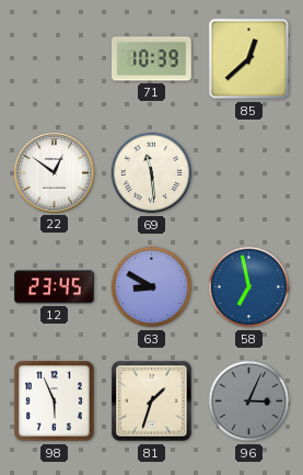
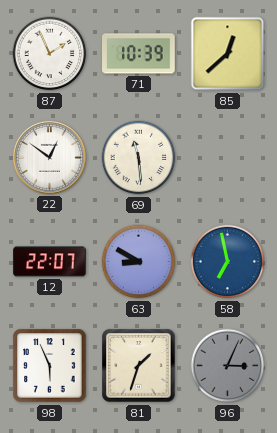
87: none -> 1:56 (50, 54)
12: 23:45 -> 22:07 (50, 262)
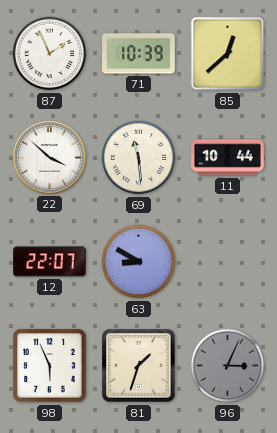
22: 12:51 -> 3:52 (49, 157)
11: none -> 10:44 (228, 158)
58: 6:58 -> none (228, 262)
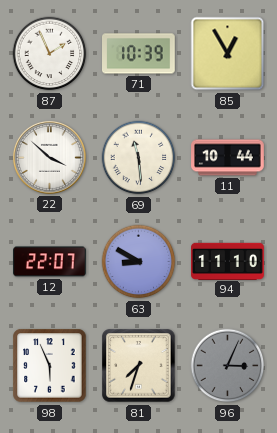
85: 12:38 -> 12:55 (228, 54)
94: none -> 11:10 (228, 261)
81: 1:33 -> 7:33 (139, 366)
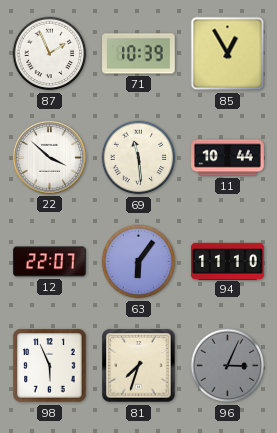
63: 8:50 -> 6:06 (139, 262)
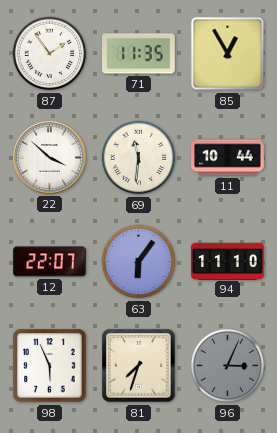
87: 1:56 -> 1:54 (50, 54)
71: 10:39 -> 11:35 (139, 54)
69: 11:29 -> 11:31 (139, 158)
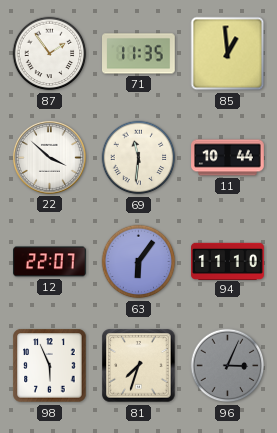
85: 12:55 -> 12:59 (228, 54)
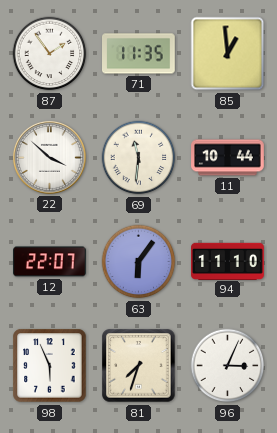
96 dial: grey -> white (228, 366)
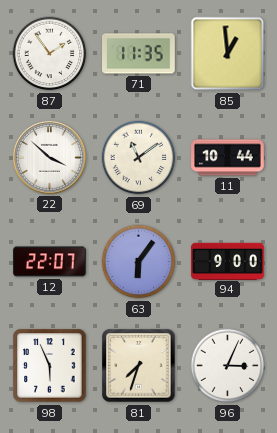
69: 11:31 -> 11:09 (139, 158)
94: 11:10 -> 9:00 (228, 261)
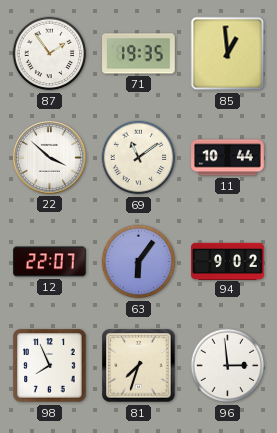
71: 11:35 -> 19:35 (139, 54)
94: 9:00 -> 9:02 (228, 261)
98: 5:56 -> 7:56 (50, 366)
96: 3:04 -> 2:59 (228, 366)
